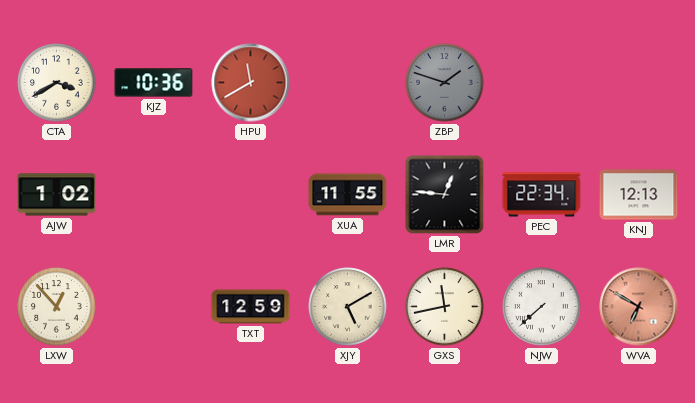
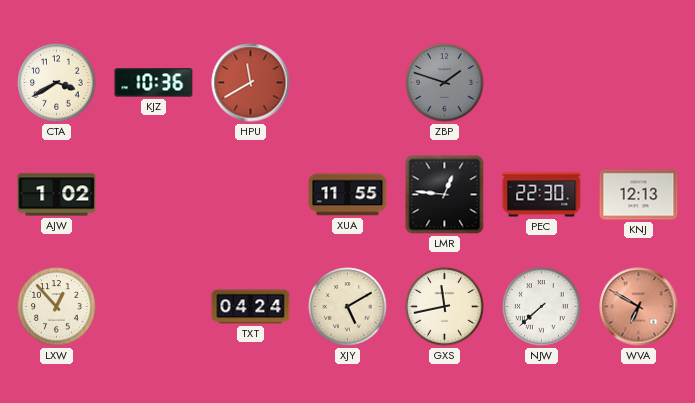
PEC: 22:34 -> 22:30 (542, 195)
TXT: 12:59 -> 04:24 (251, 307)
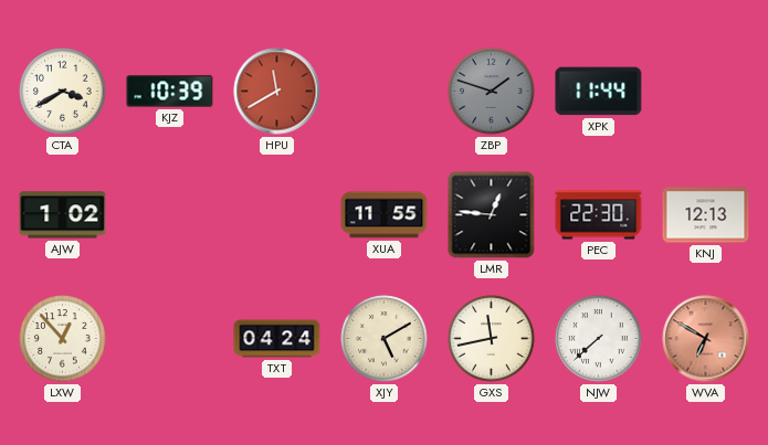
KJZ: 10:36 -> 10:39 (170, 92)
XPK: none -> 11:44 (599, 92)
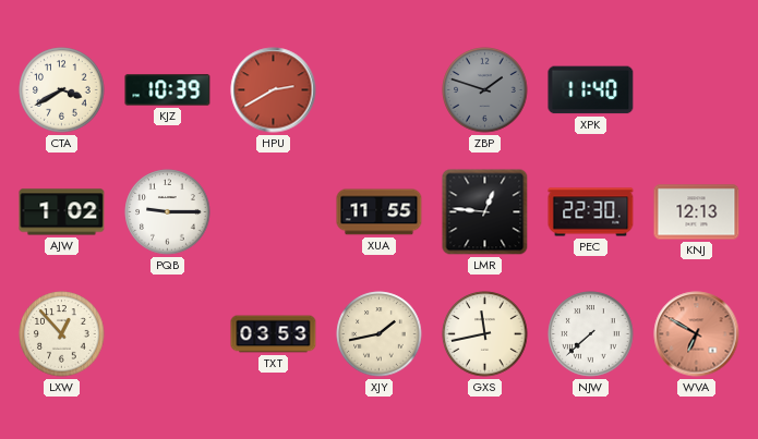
HPU: 11:40 -> 2:40 (274, 90)
XPK: 11:44 -> 11:40 (591, 90)
PQB: none -> 9:15 (168, 212)
TXT: 04:24 -> 03:53 (274, 334)
XJY: 5:10 -> 1:43 (380, 334)
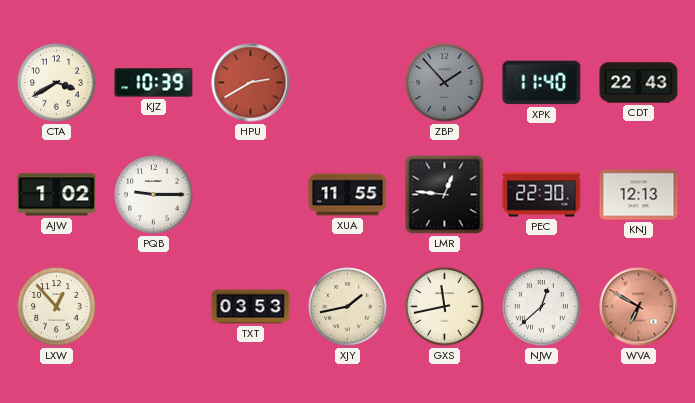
ZBP: 1:48 -> 1:53 (445, 83)
CDT: none -> 22:43 (639, 83)
NJW: 7:38 -> 12:38 (542, 307)
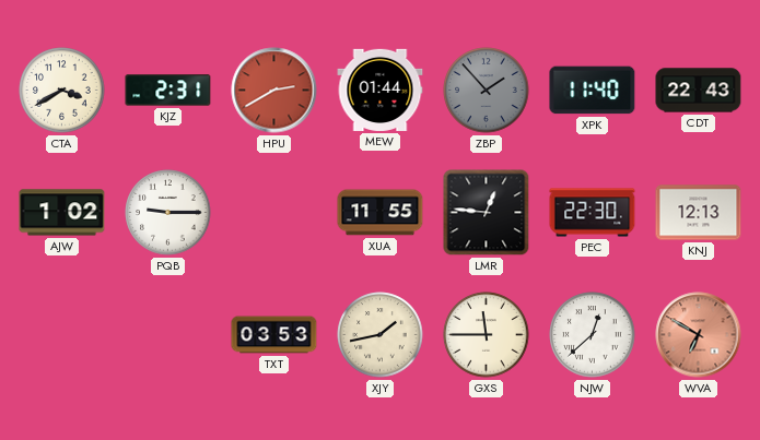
KJZ: 10:39 -> 2:31 (168, 91)
MEW: none -> 01:44 (381, 90)
LXW: 12:53 -> none (57, 307)
GXS: 11:43 -> 11:45 (487, 335)
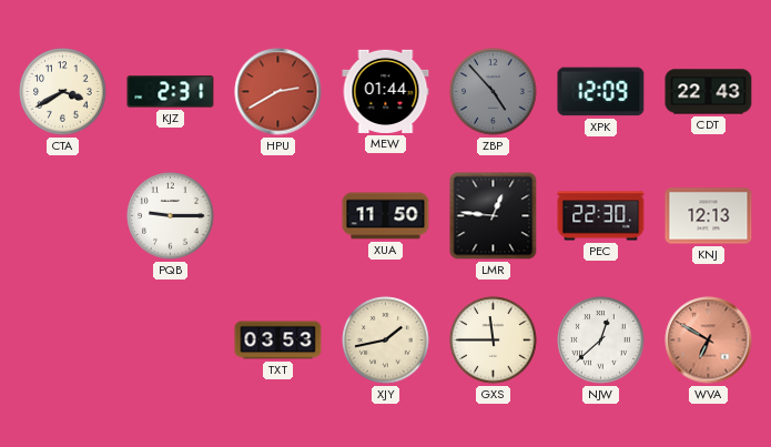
ZBP: 1:53 -> 4:53 (494, 92)
XPK: 11:40 -> 12:09 (601, 92)
AJW: 1:02 -> none (62, 213)
XUA: 11:55 -> 11:50 (386, 216)
